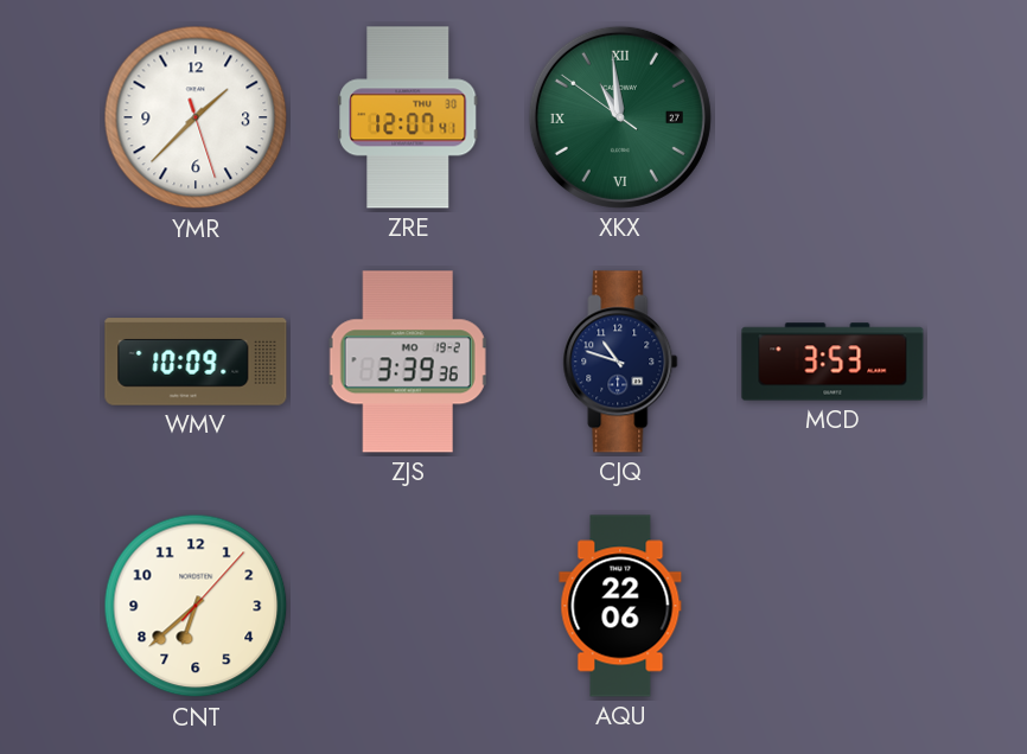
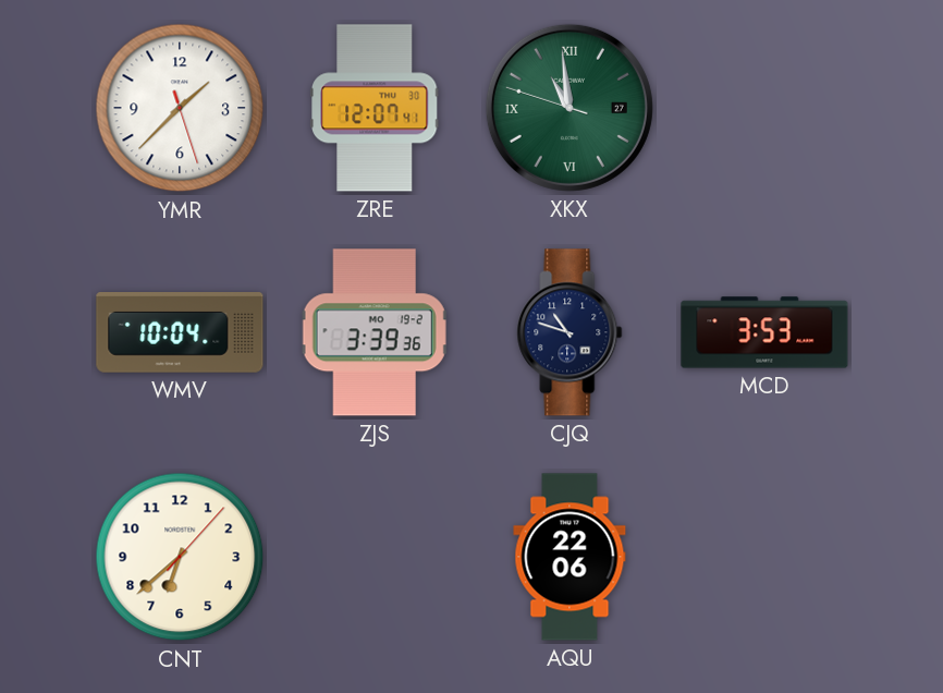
XKX: 10:58:51 -> 10:58:48 (570, 108)
WMV: 10:09 -> 10:04 (180, 332)
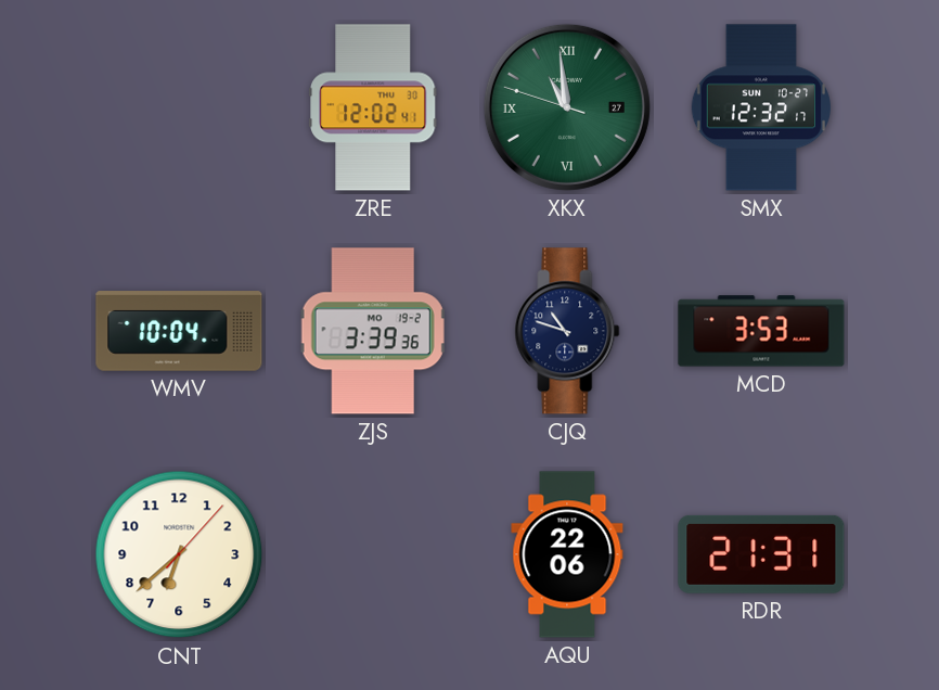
YMR: 1:37 -> none (180, 108)
ZRE: 12:07 -> 12:02 (373, 107)
SMX: none -> 12:32 (760, 107)
RDR: none -> 21:31 (761, 554)
